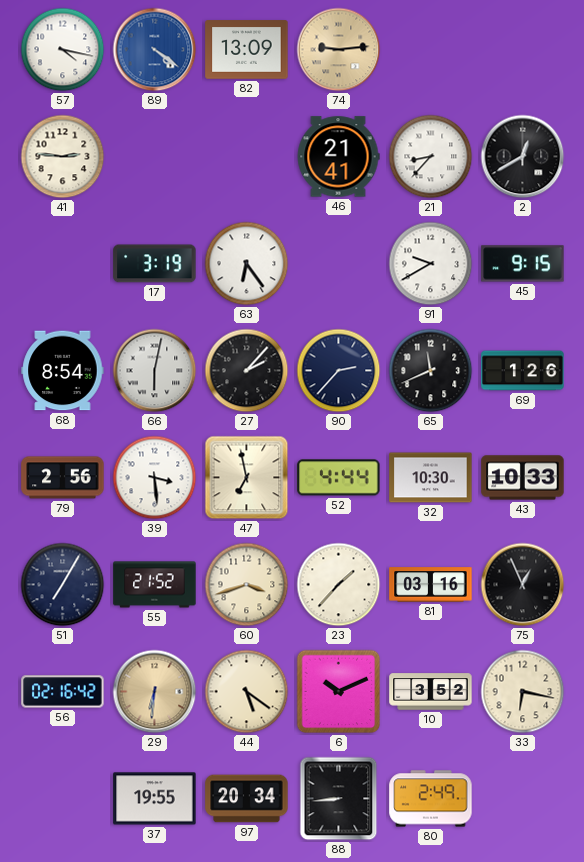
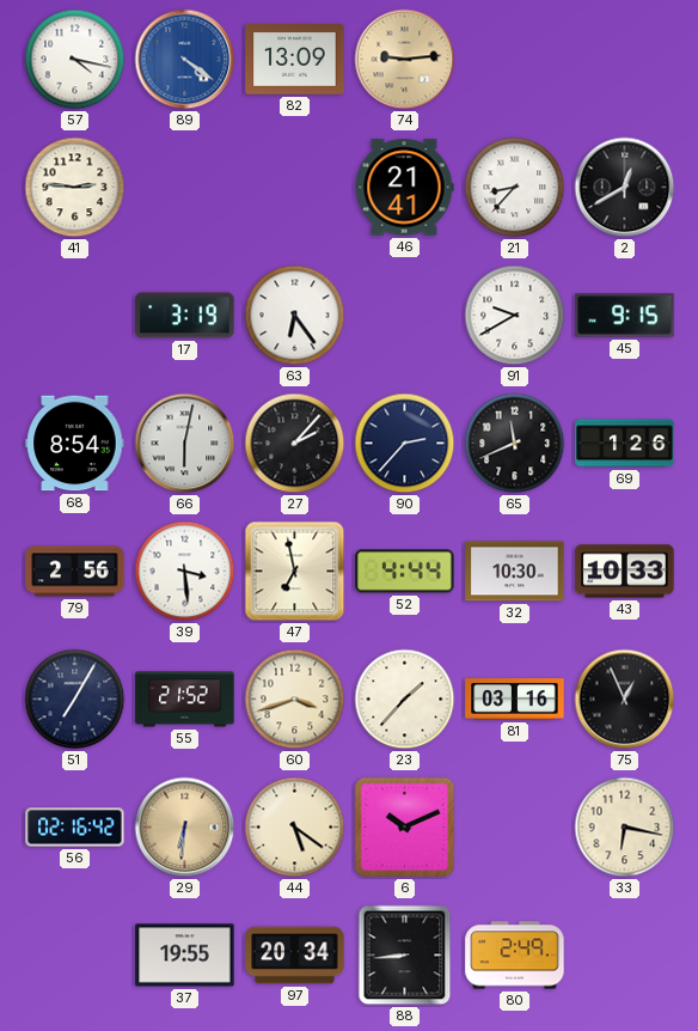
10: 3:52 -> none (431, 692)
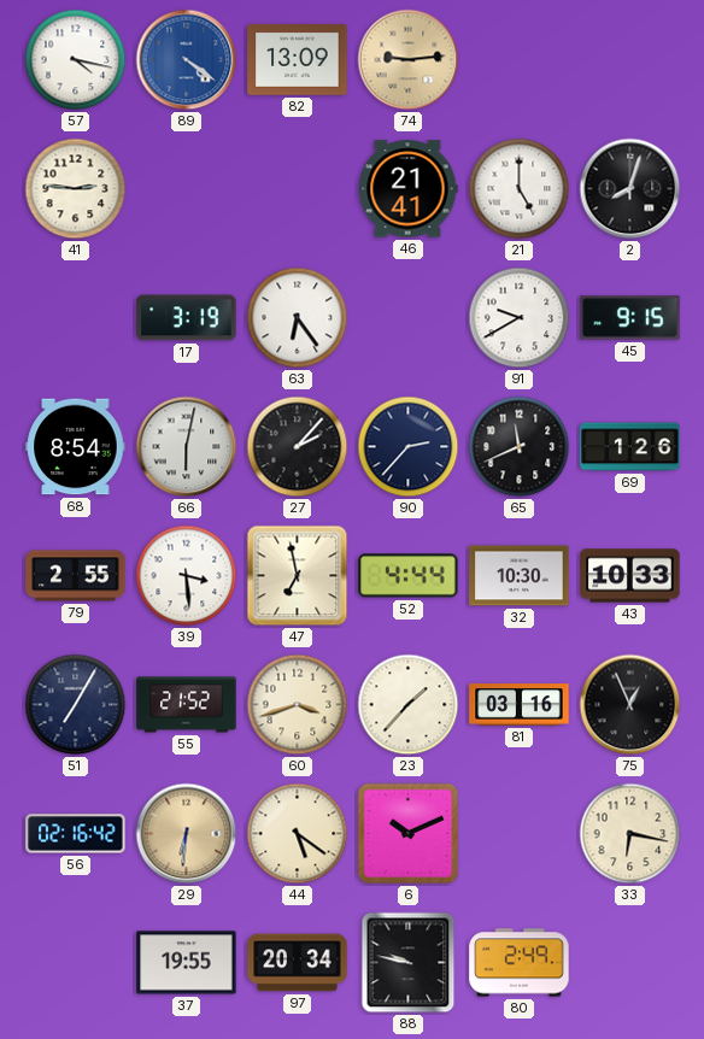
21: 8:37 -> 5:00 (520, 189)
2: 12:40 -> 8:03 (630, 189)
79: 2:56 -> 2:55 (76, 576)
88: 8:44 -> 9:47 (409, 963)
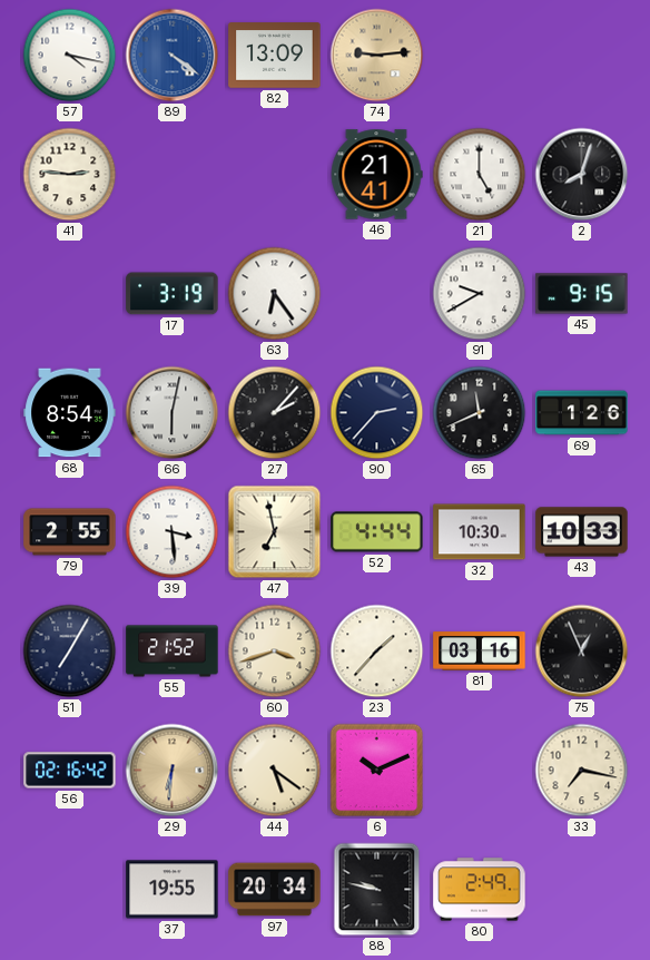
33: 6:17 -> 7:17 (582, 771)
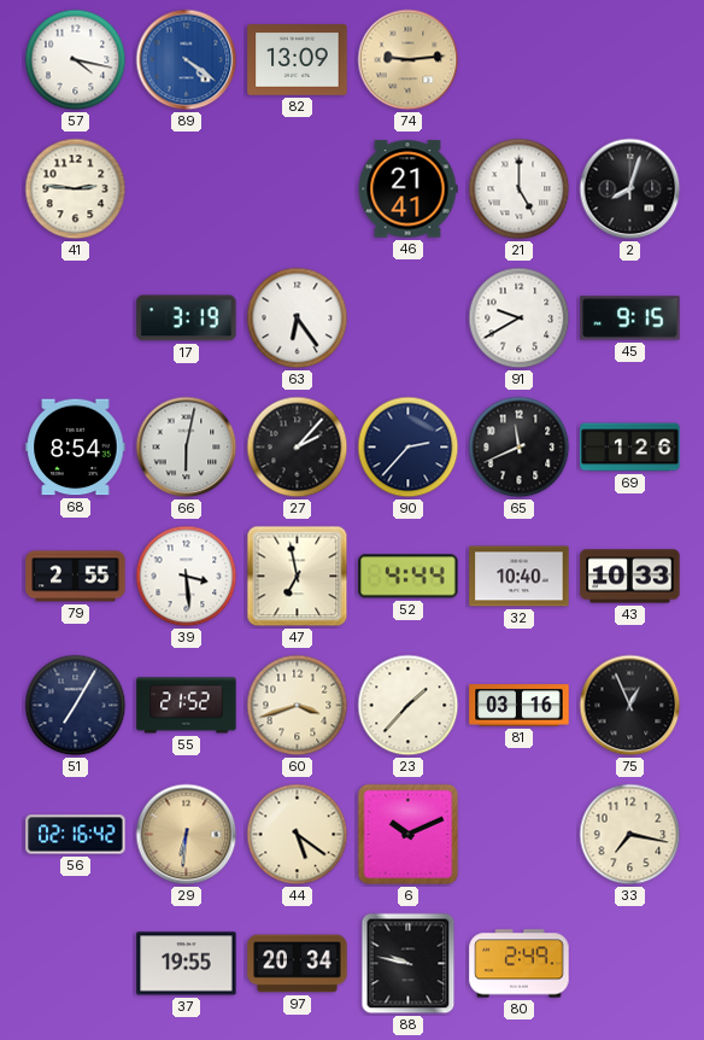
32: 10:30 -> 10:40 (520, 577)
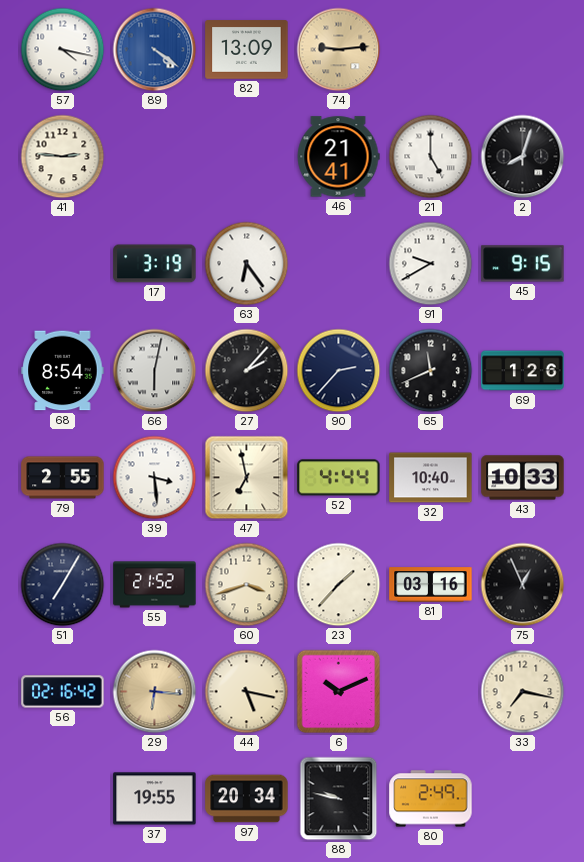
29: 6:31 -> 6:16 (155, 692)
44: 5:21 -> 5:17 (247, 692)
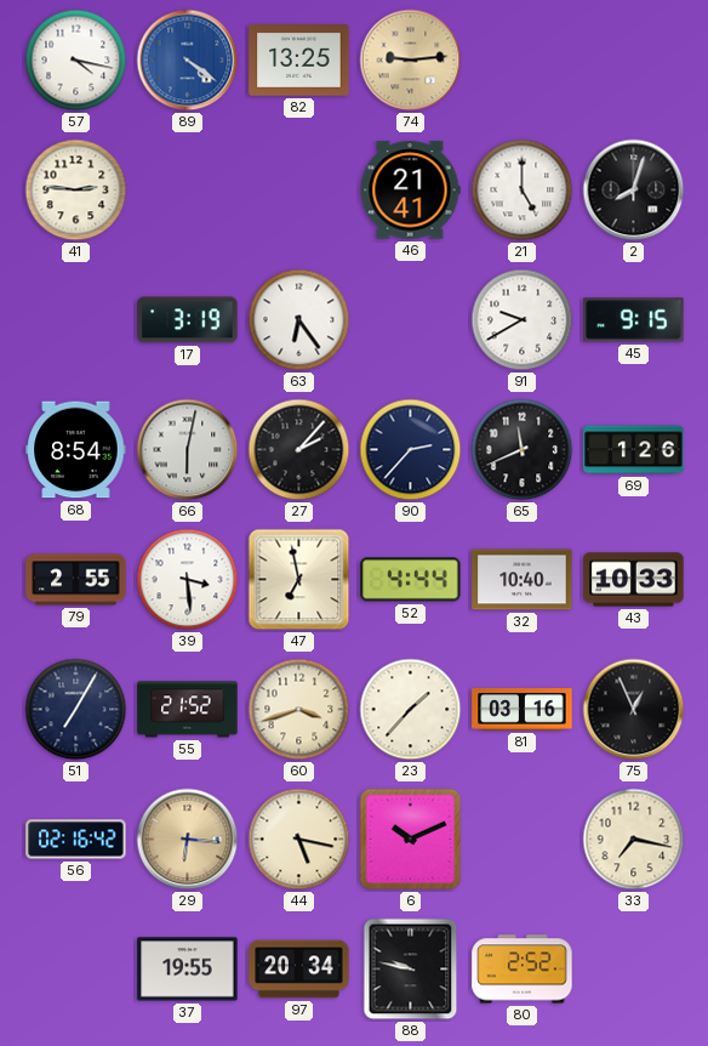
82: 13:09 -> 13:25 (299, 61)
80: 2:49 -> 2:52 (523, 970)
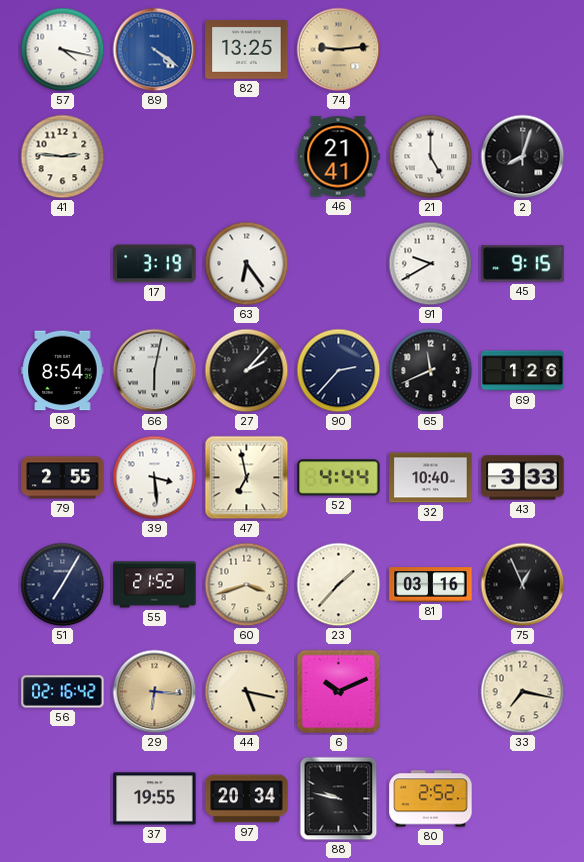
43: 10:33 -> 3:33 (523, 478)
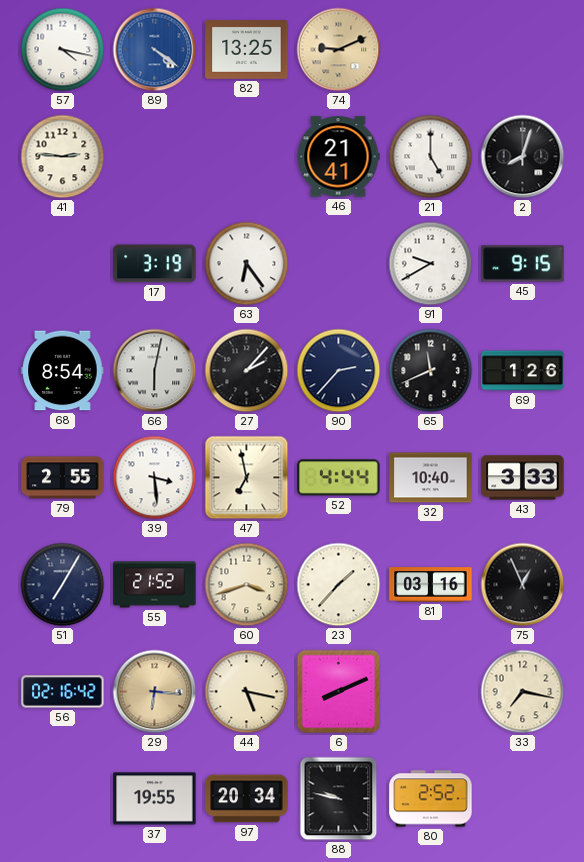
74: 9:14 -> 9:11 (339, 50)
6: 10:11 -> 8:11 (339, 692)
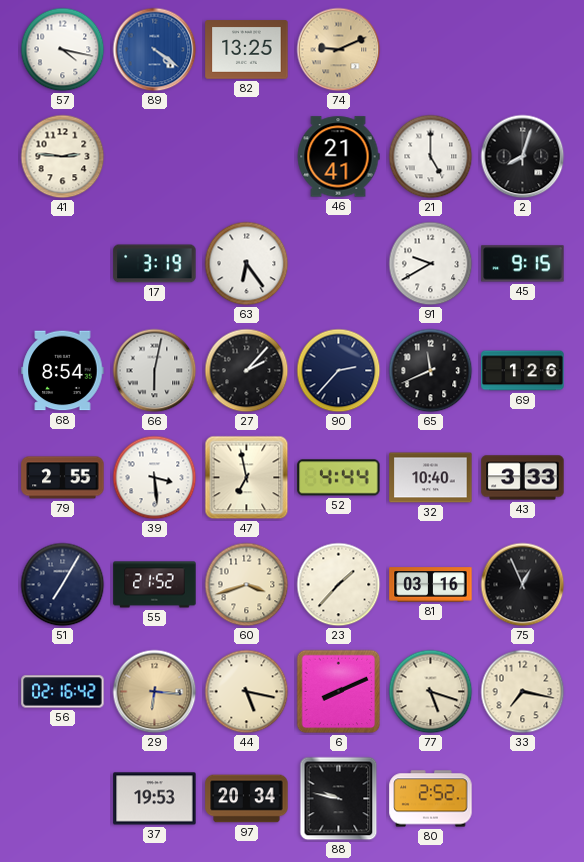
77: none -> 5:18 (431, 692)
37: 19:55 -> 19:53 (155, 799)
